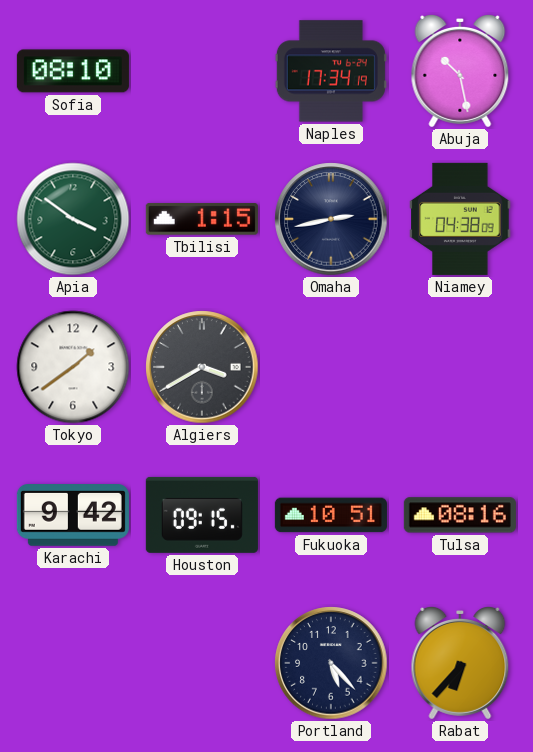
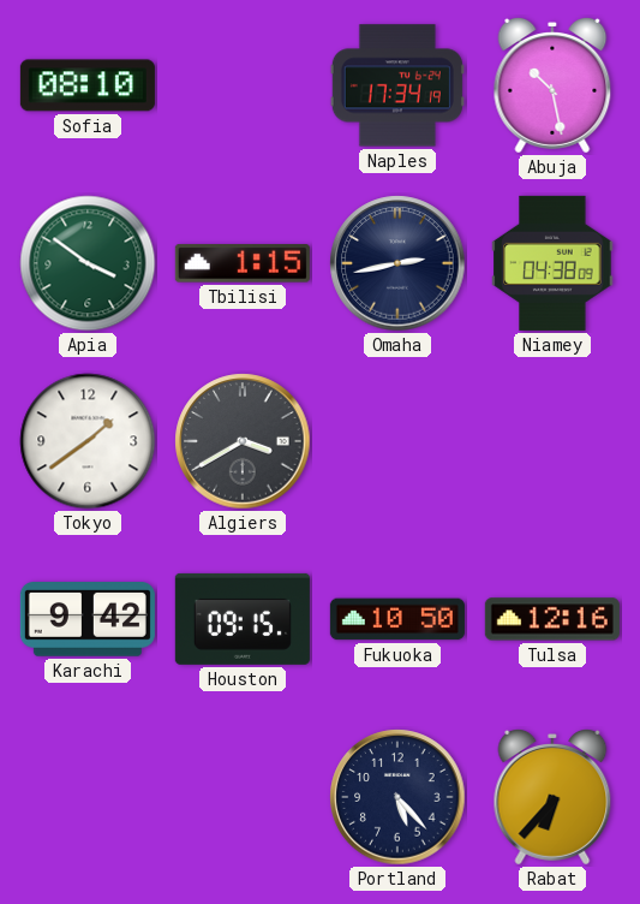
Fukuoka: 10:51 -> 10:50 (397, 619)
Tulsa: 08:16 -> 12:16 (552, 619)
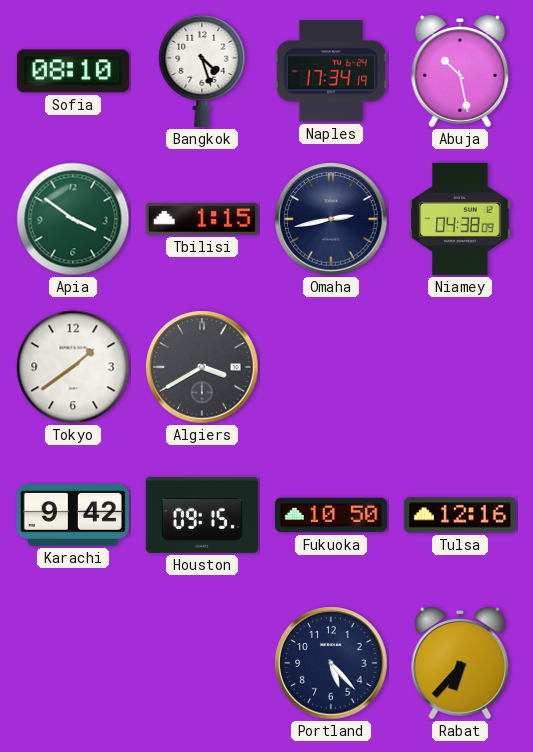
Bangkok: none -> 4:27 (202, 70)
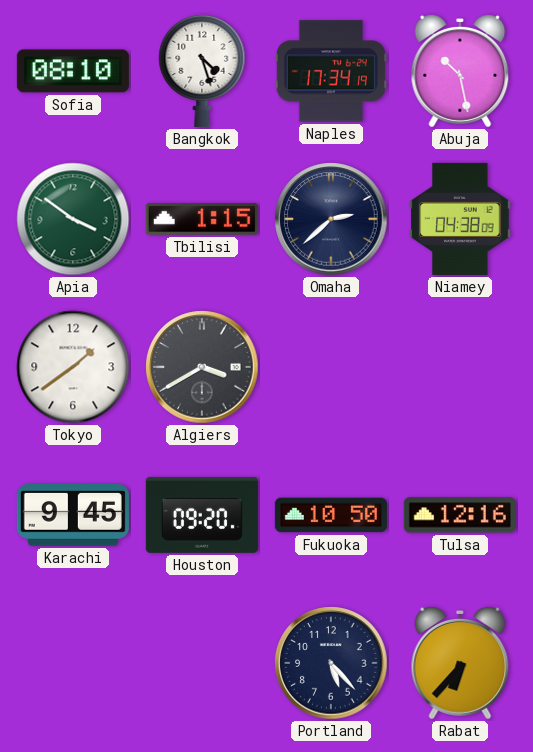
Omaha: 2:43 -> 2:38 (331, 219)
Karachi: 9:42 -> 9:45 (73, 516)
Houston: 09:15 -> 09:20 (202, 515)
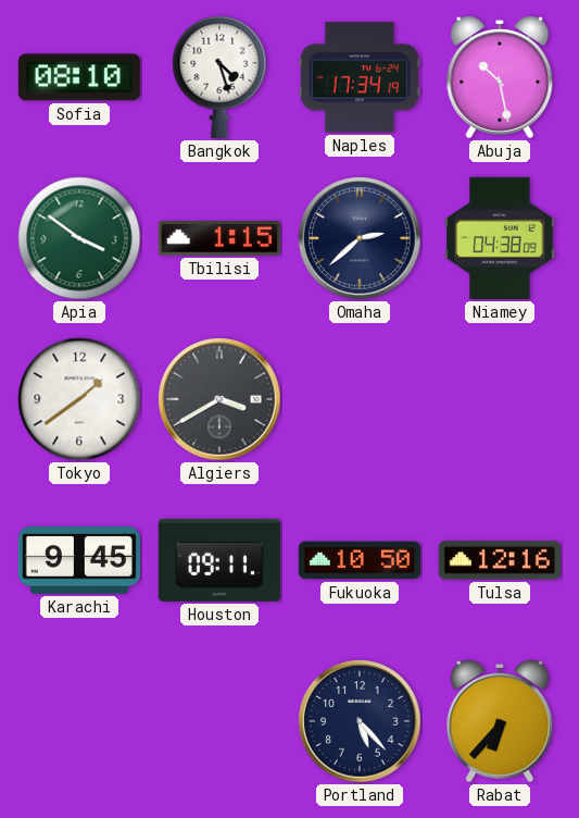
Houston: 09:20 -> 09:11 (219, 560)
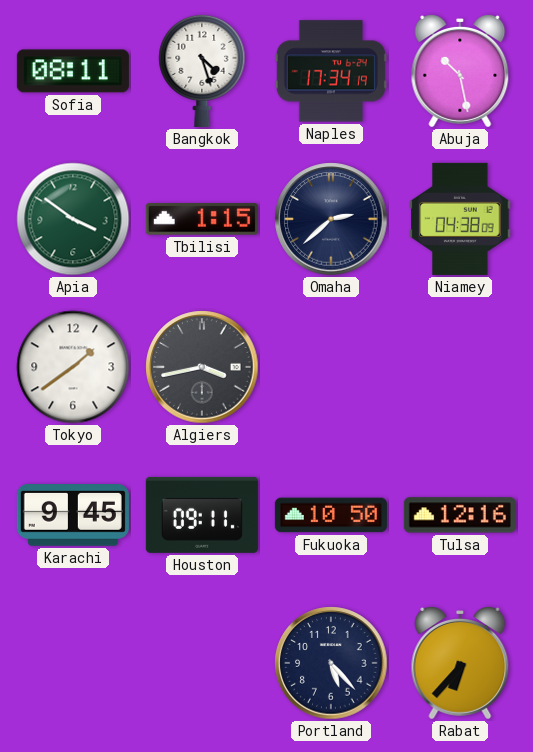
Sofia: 08:10 -> 08:11 (73, 71)
Algiers: 3:40 -> 3:43 (202, 367)
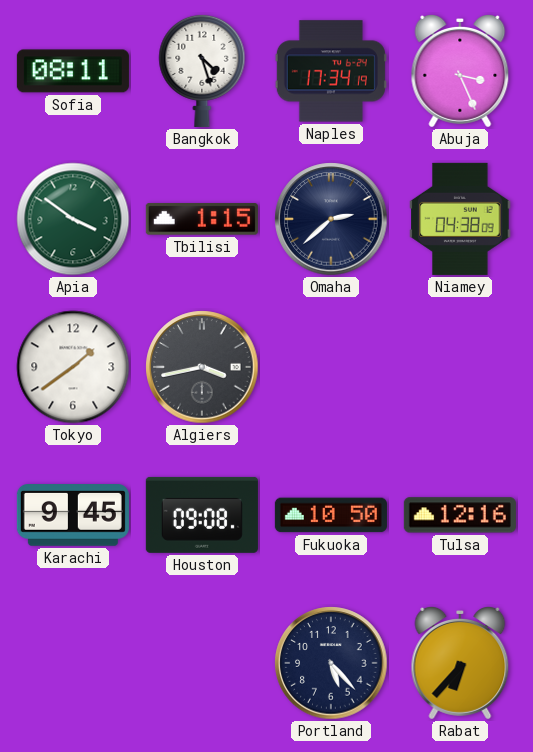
Abuja: 10:28 -> 3:26 (460, 72)
Houston: 09:11 -> 09:08 (202, 515)
